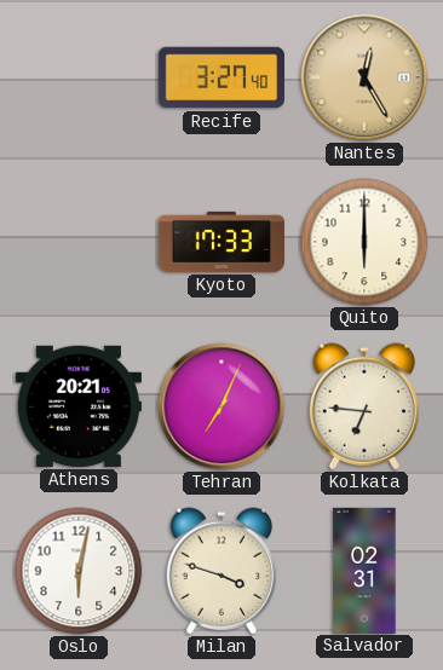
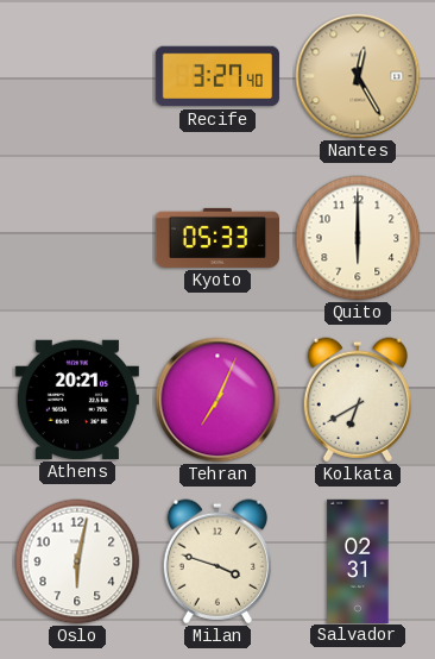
Kyoto: 17:33 -> 05:33 (218, 238)
Kolkata: 6:46 -> 6:40 (357, 400)
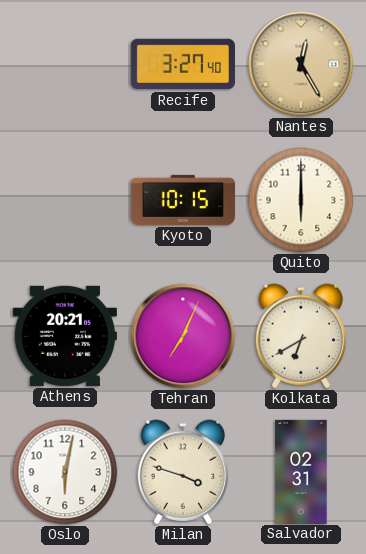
Kyoto: 05:33 -> 10:15 (183, 200)
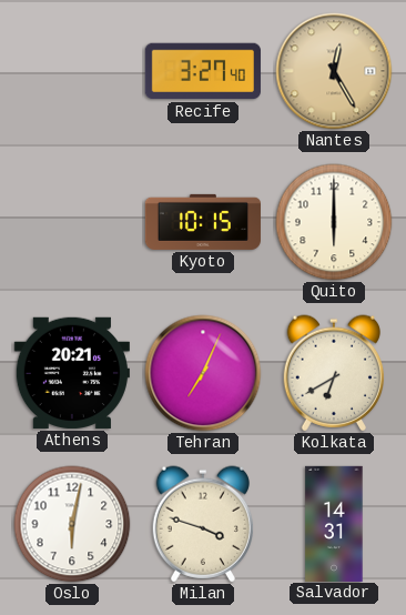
Salvador: 02:31 -> 14:31 (334, 523)
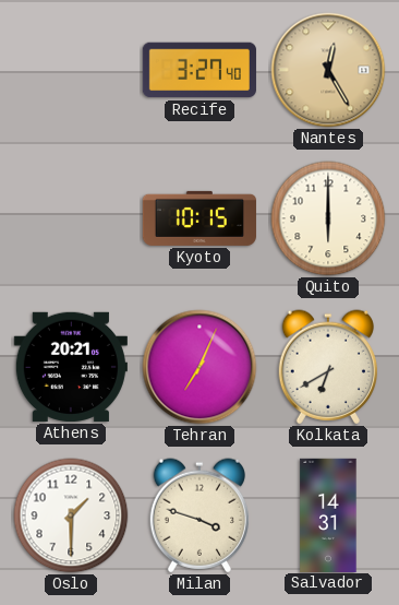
Oslo: 6:02 -> 1:30 (71, 515)
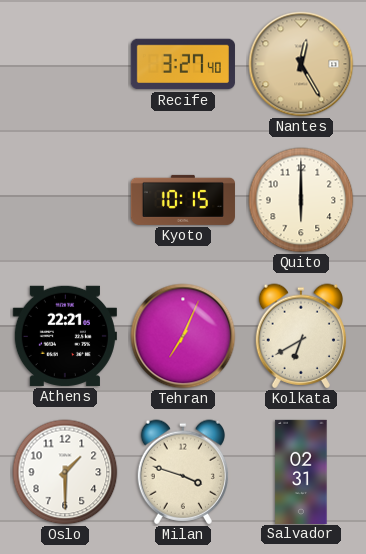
Athens: 20:21 -> 22:21 (65, 336)
Salvador: 14:31 -> 02:31 (301, 471)
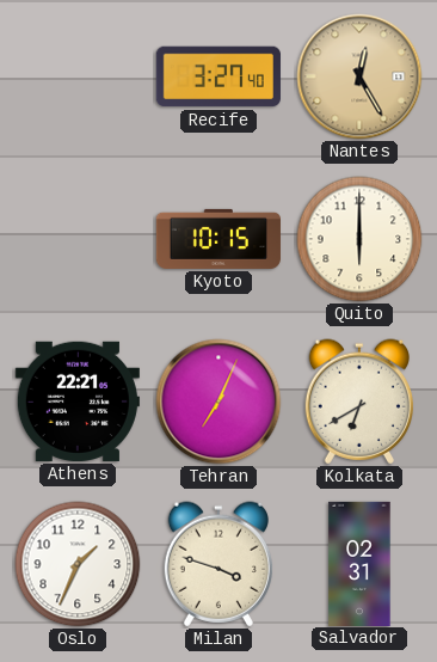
Oslo: 1:30 -> 1:34 (78, 564)
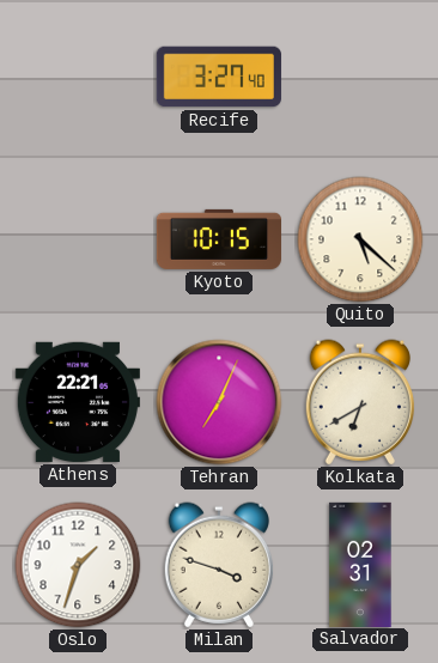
Nantes: 12:25 -> none (359, 76)
Quito: 6:00 -> 5:22 (360, 239)
Oslo: 1:34 -> 1:33 (78, 565)
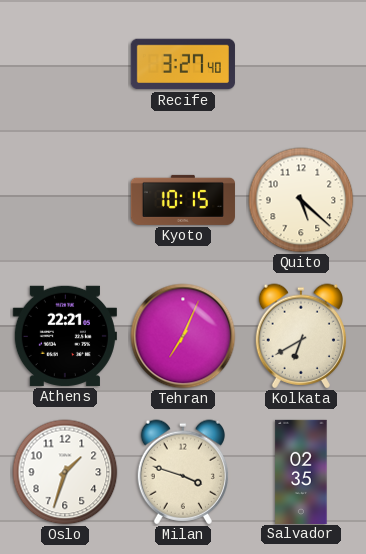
Salvador: 02:31 -> 02:35 (301, 471)
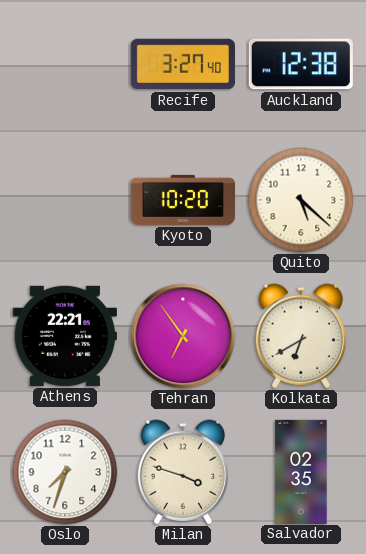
Auckland: none -> 12:38 (301, 64)
Kyoto: 10:15 -> 10:20 (183, 200)
Tehran: 7:04 -> 6:54 (183, 336)
Oslo: 1:33 -> 7:33 (65, 472)
